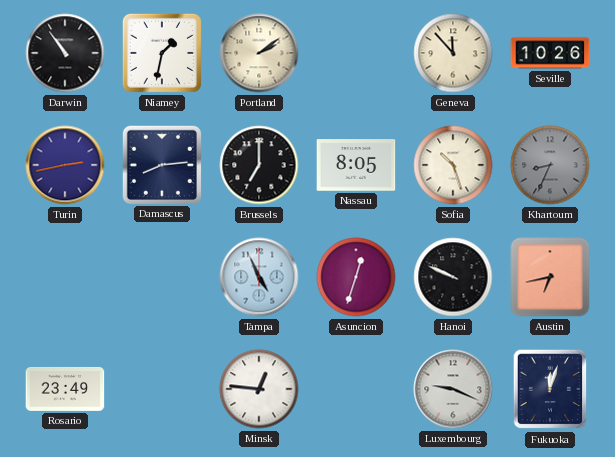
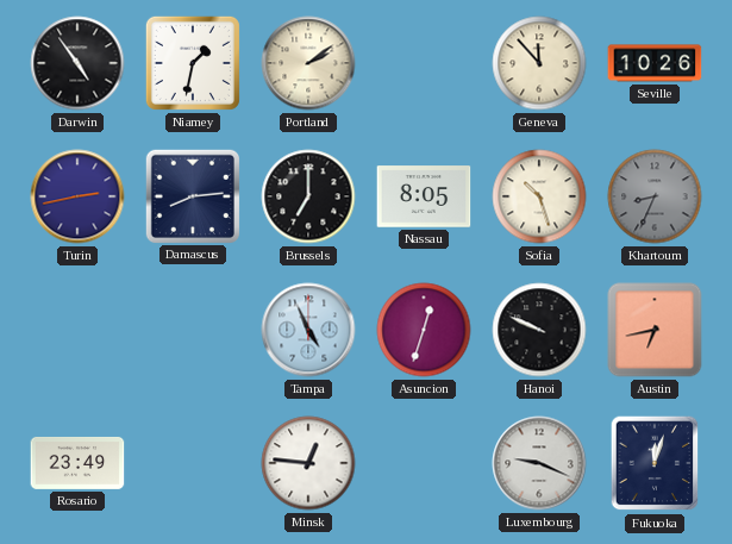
Darwin: 10:54 -> 4:54 (77, 63)
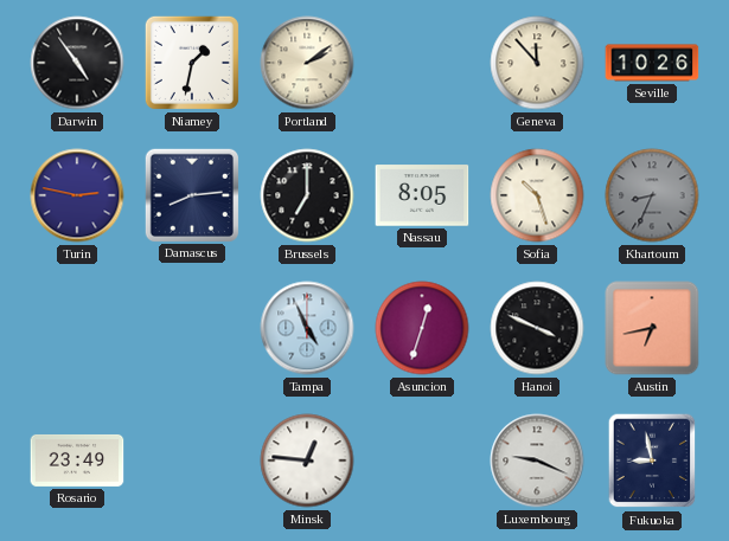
Turin: 2:43 -> 2:47 (77, 195)
Hanoi: 9:49 -> 3:49 (537, 328)
Fukuoka: 12:03 -> 8:58 (652, 461)
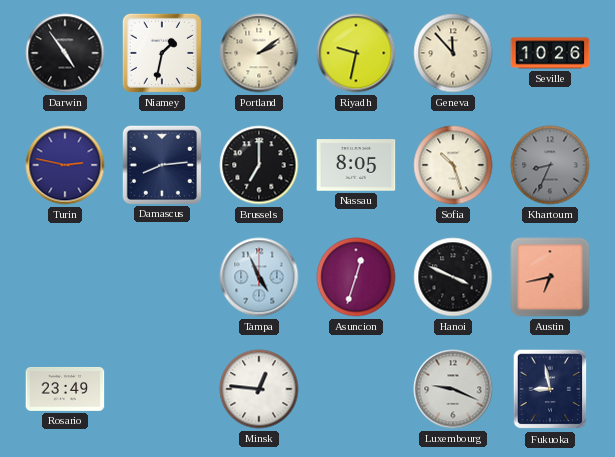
Riyadh: none -> 9:32 (356, 53)
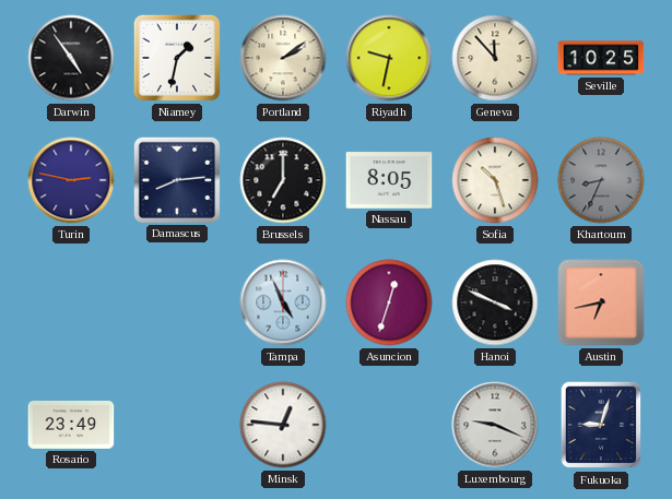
Seville: 10:26 -> 10:25 (601, 58)
Fukuoka: 8:58 -> 9:03 (601, 425)
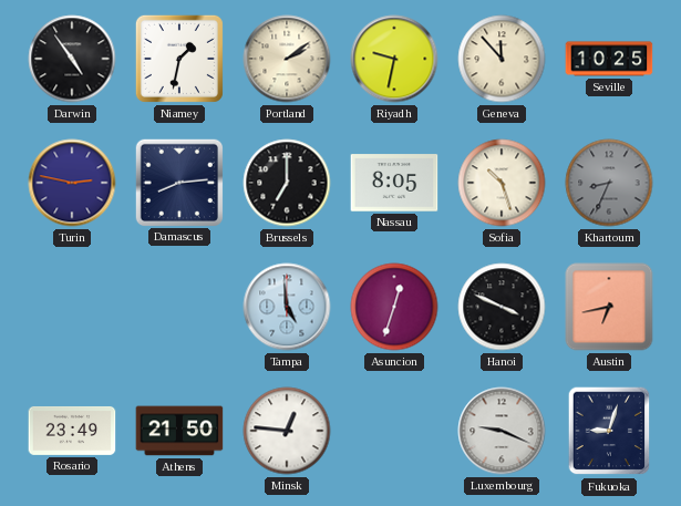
Tampa: 4:56 -> 4:59 (287, 307)
Athens: none -> 21:50 (179, 431)
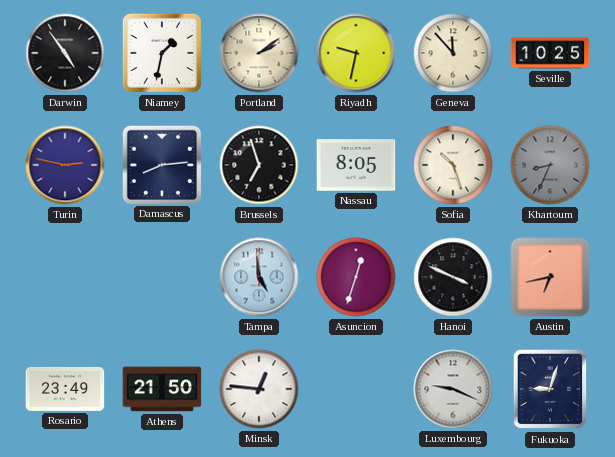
Brussels: 7:00 -> 6:57 (259, 165)
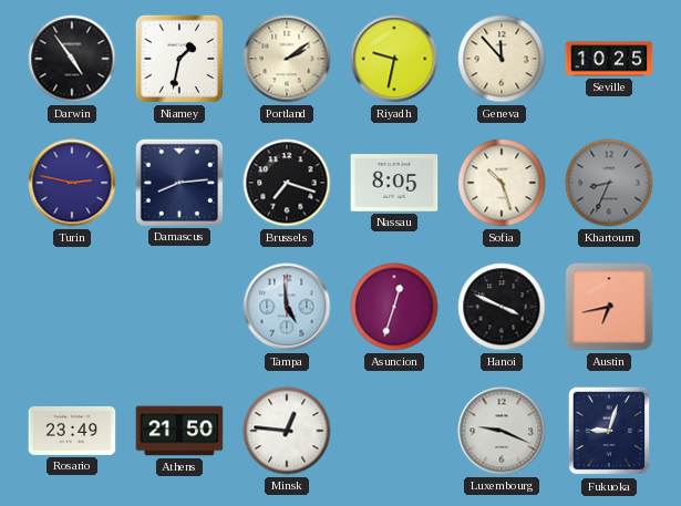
Brussels: 6:57 -> 7:18 (287, 183)
